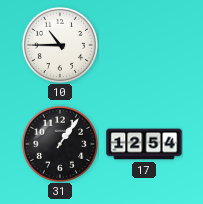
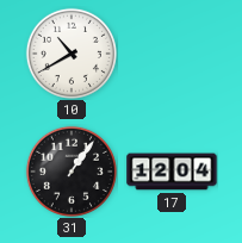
10: 10:45 -> 10:40 (72, 54)
17: 12:54 -> 12:04 (172, 172)
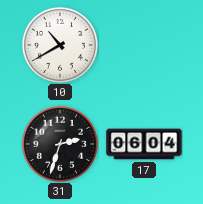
31: 1:06 -> 2:33 (60, 144)
17: 12:04 -> 06:04 (144, 144)
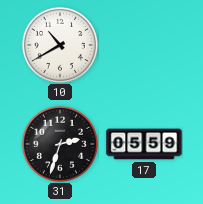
17: 06:04 -> 05:59 (144, 144)
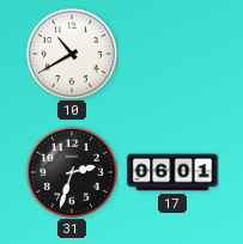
17: 05:59 -> 06:01 (172, 172)
